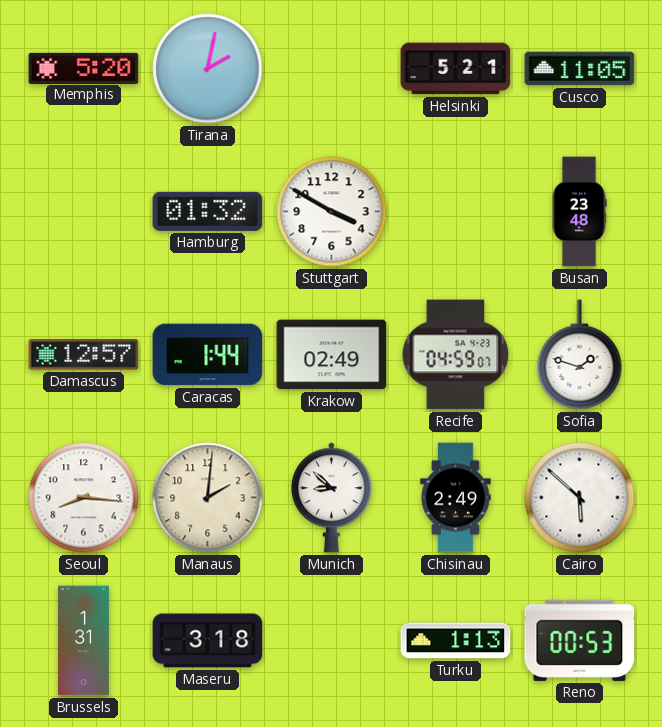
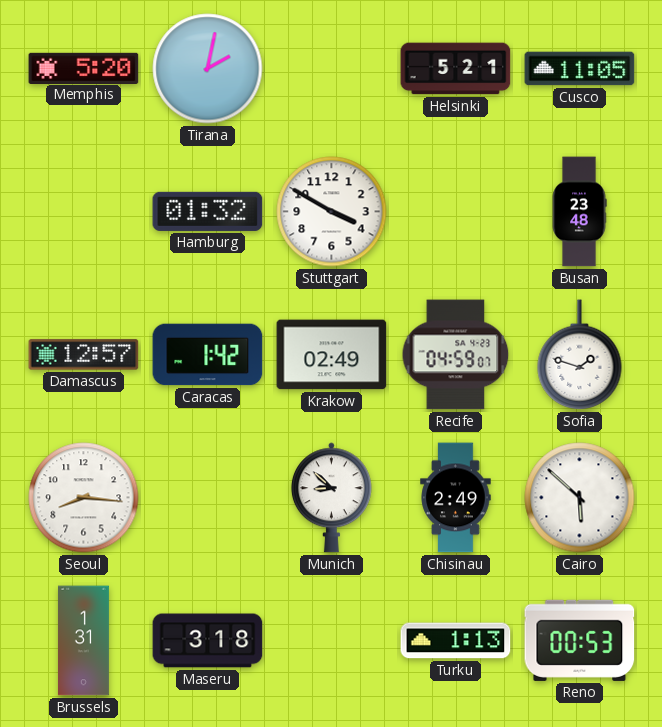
Caracas: 1:44 -> 1:42 (208, 355)
Manaus: 2:01 -> none (208, 498)
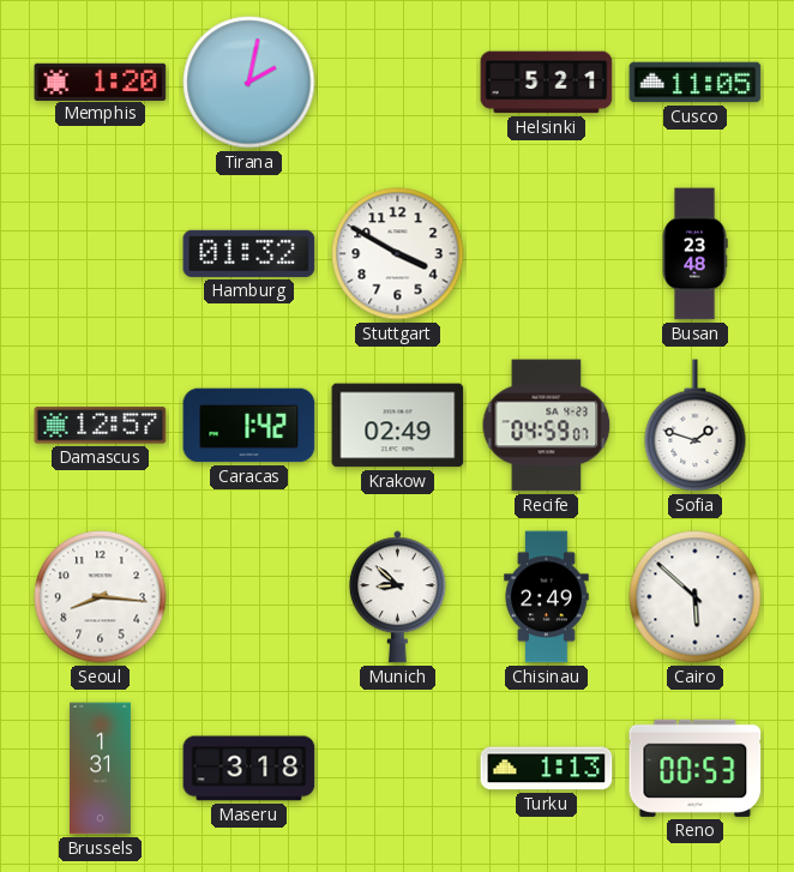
Memphis: 5:20 -> 1:20 (101, 82)
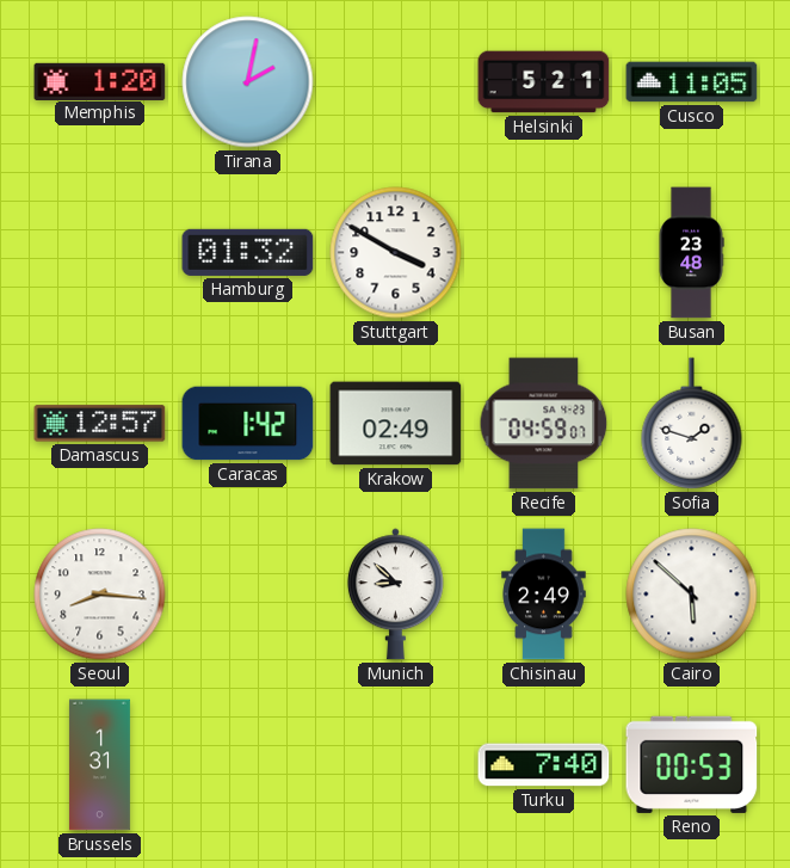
Maseru: 3:18 -> none (249, 769)
Turku: 1:13 -> 7:40 (544, 765)
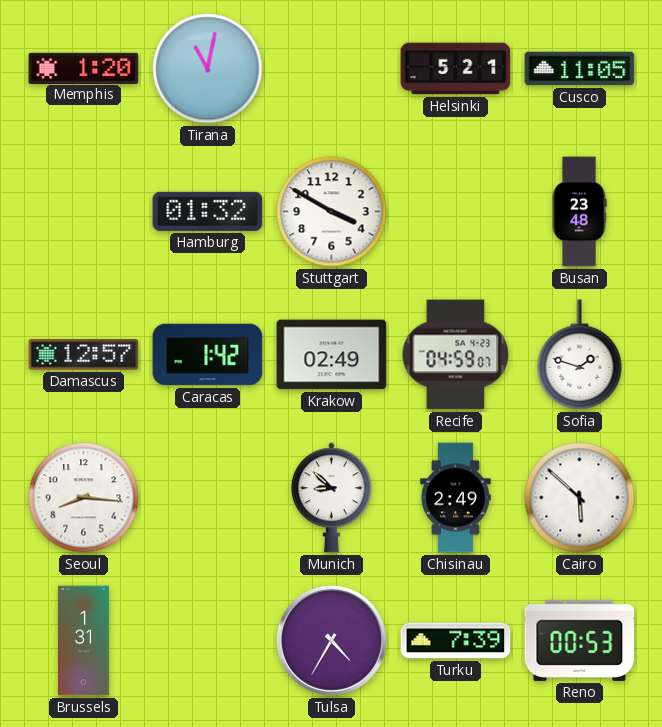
Tirana: 2:02 -> 11:02 (208, 69)
Tulsa: none -> 4:35 (331, 640)
Turku: 7:40 -> 7:39 (456, 641)
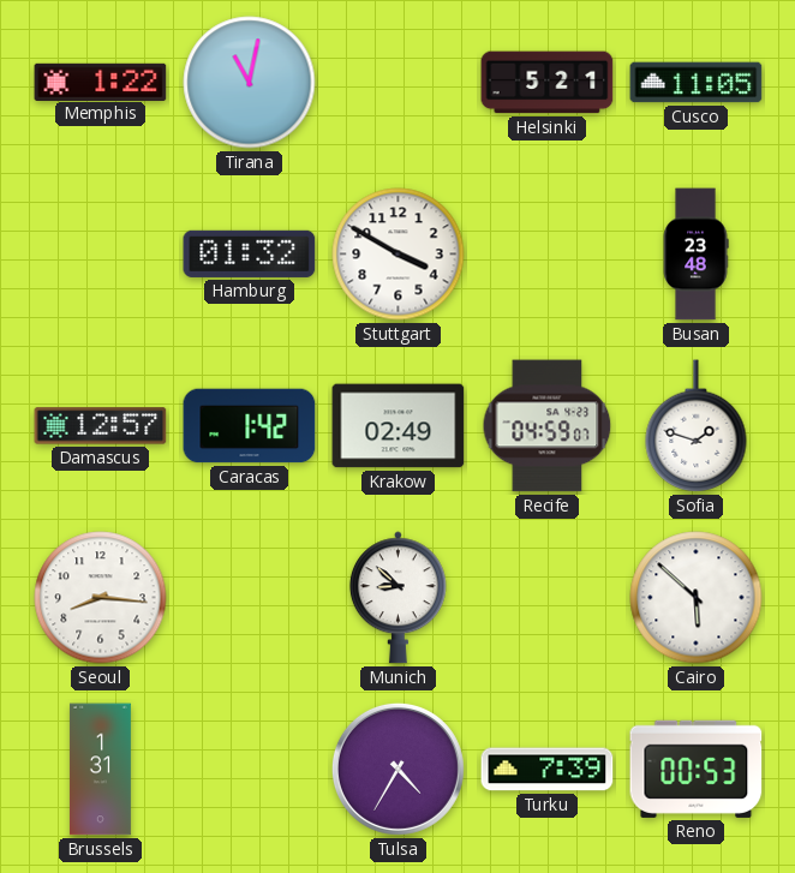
Memphis: 1:20 -> 1:22 (101, 82)
Chisinau: 2:49 -> none (456, 498)
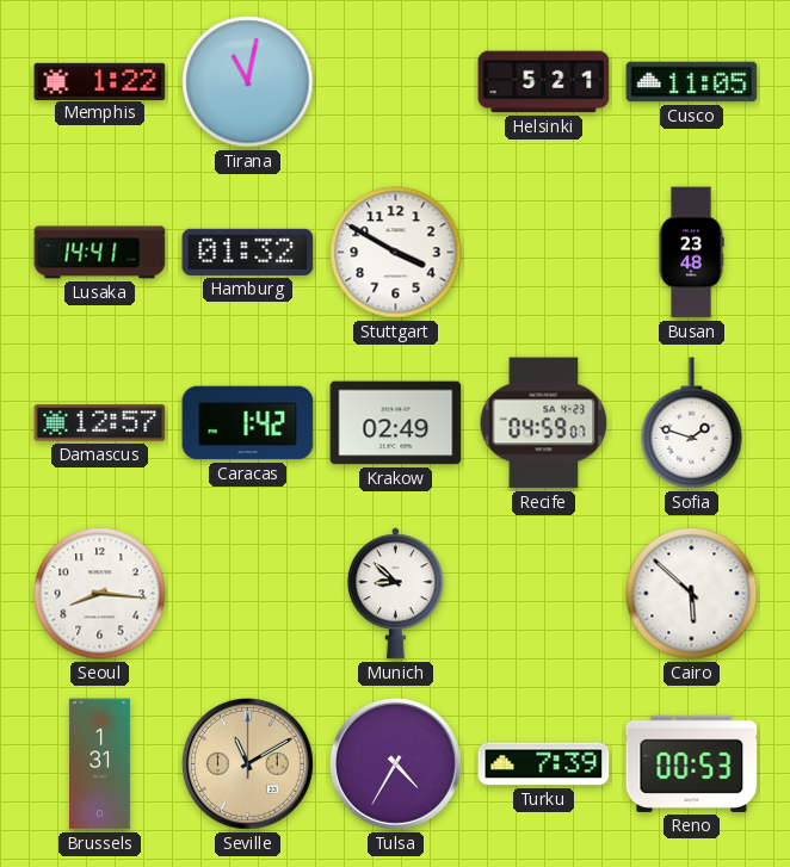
Lusaka: none -> 14:41 (100, 253)
Seville: none -> 11:10 (247, 763)
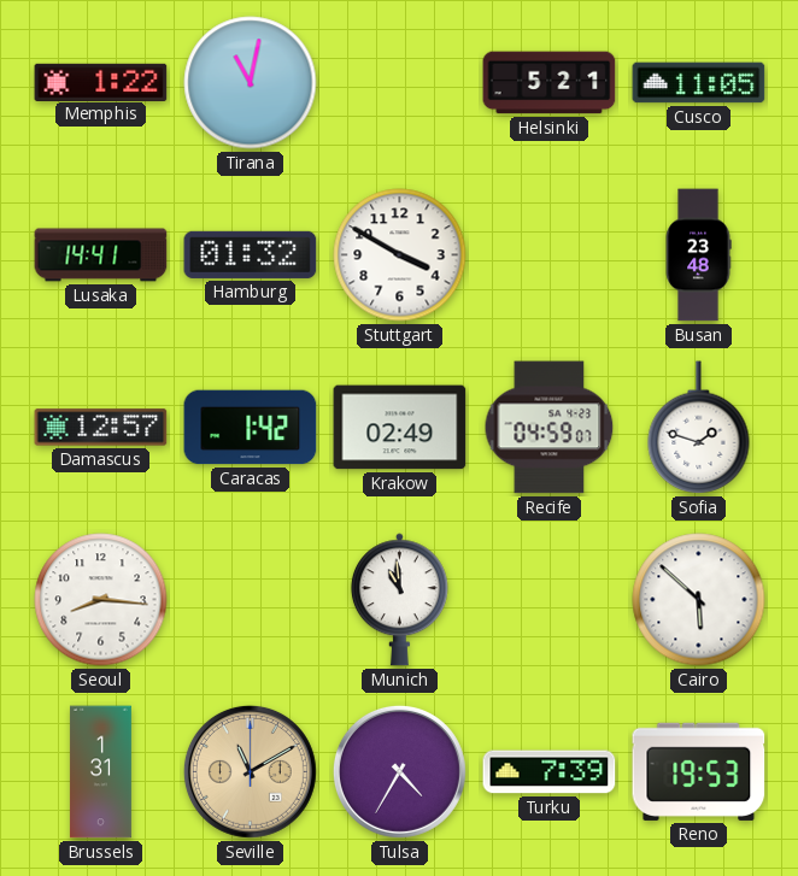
Munich: 8:52 -> 10:59 (399, 600)
Reno: 00:53 -> 19:53 (699, 771)
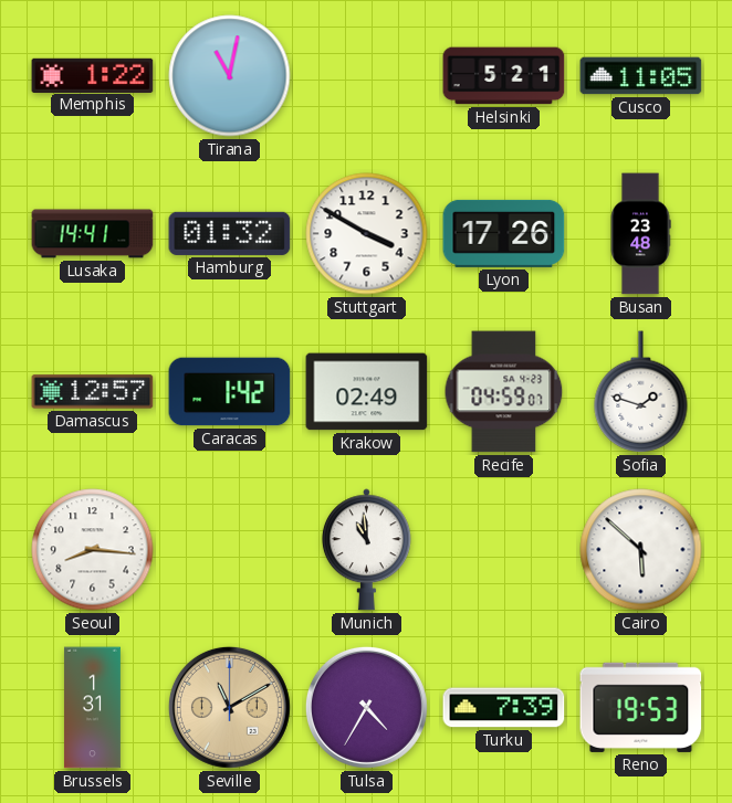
Lyon: none -> 17:26 (504, 233)
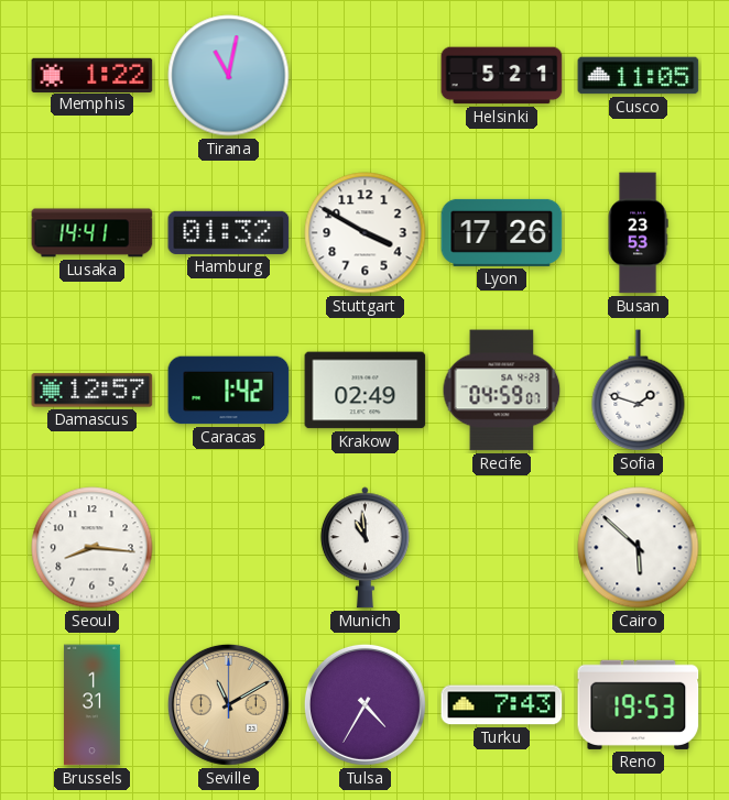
Busan: 23:48 -> 23:53 (638, 233)
Turku: 7:39 -> 7:43 (502, 705)
